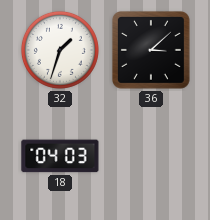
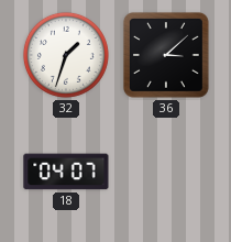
18: 04:03 -> 04:07 (66, 172)
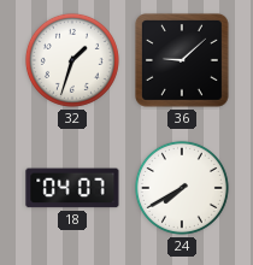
36: 3:08 -> 9:08 (182, 60)
24: none -> 7:40 (182, 188)
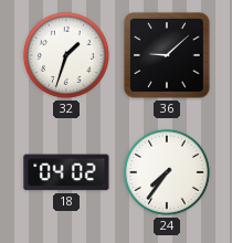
18: 04:07 -> 04:02 (66, 172)
24: 7:40 -> 7:36 (167, 172)
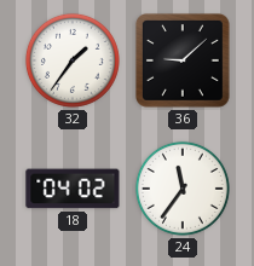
32: 1:33 -> 1:36 (73, 60)
24: 7:36 -> 11:36 (183, 189)
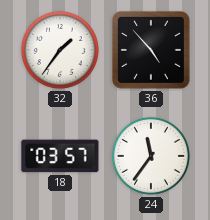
36: 9:08 -> 4:53 (151, 50)
18: 04:02 -> 03:57 (60, 156)
